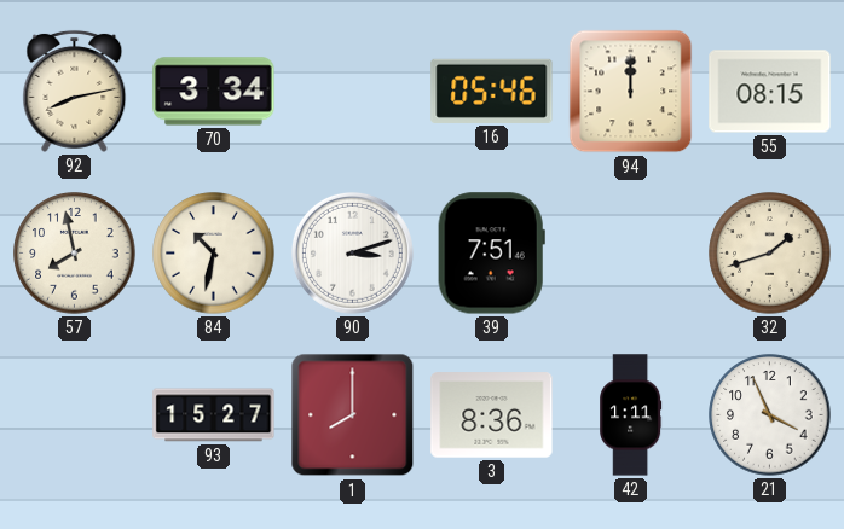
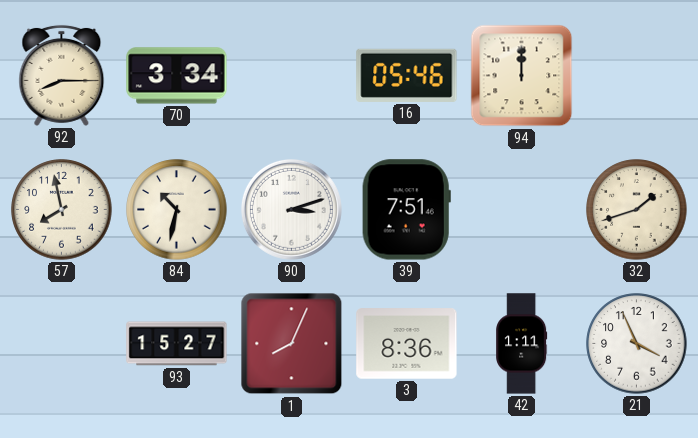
92: 8:13 -> 8:15 (62, 75)
55: 08:15 -> none (770, 92)
1: 8:00 -> 8:04 (292, 344)
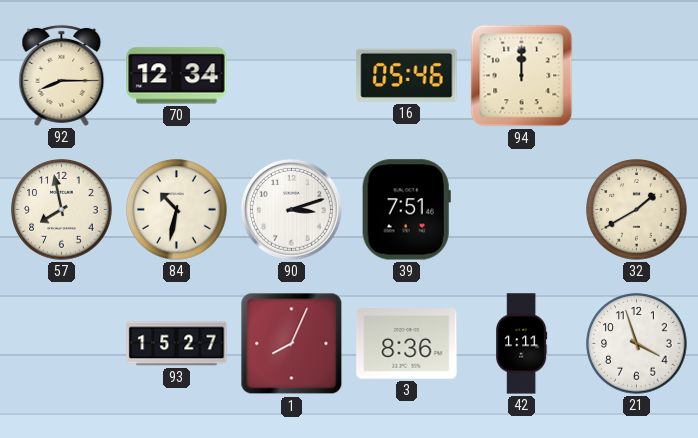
70: 3:34 -> 12:34 (177, 76)
32: 1:42 -> 1:40 (637, 210)
21: 3:56 -> 3:57 (637, 344)
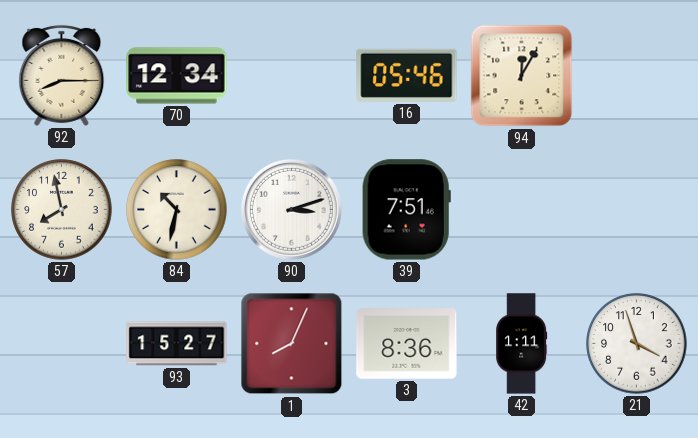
94: 12:00 -> 12:05 (522, 76)
32: 1:40 -> none (637, 210)
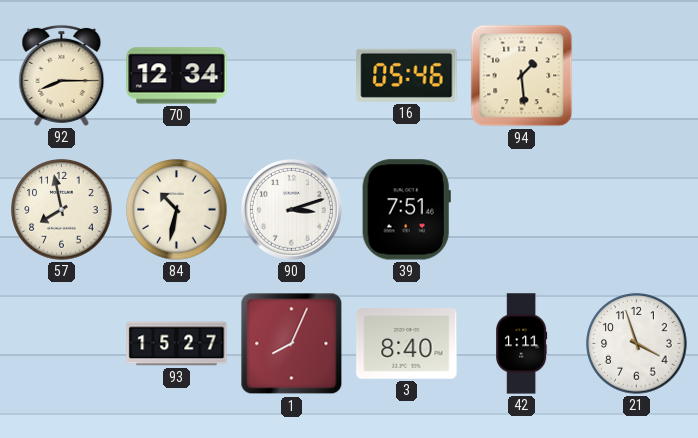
94: 12:05 -> 1:29 (522, 76)
3: 8:36 -> 8:40 (407, 344)
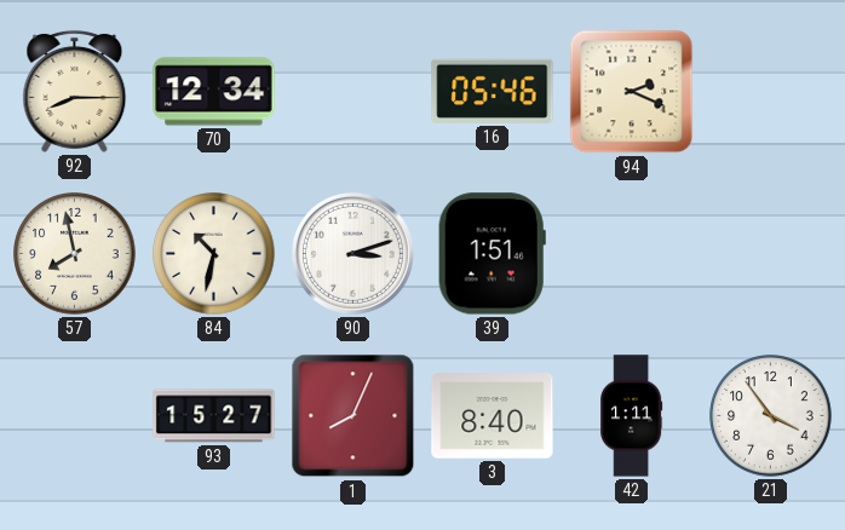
94: 1:29 -> 2:19 (632, 92)
39: 7:51 -> 1:51 (492, 254)
21: 3:57 -> 3:54 (771, 416)
